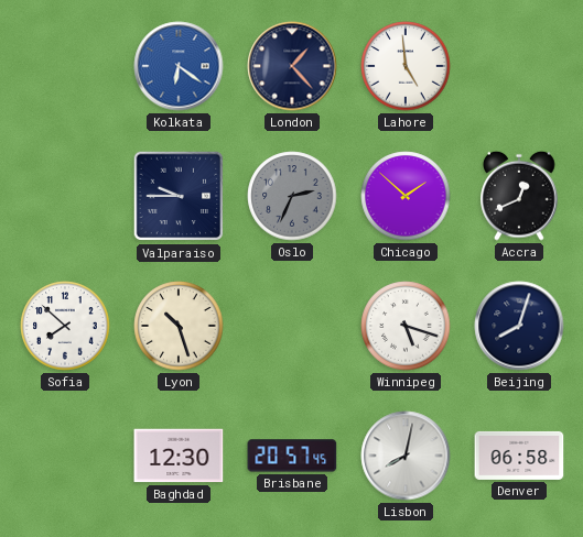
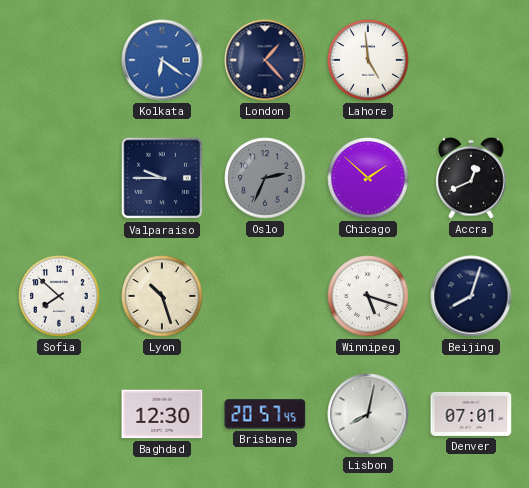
Denver: 06:58 -> 07:01 (471, 414)
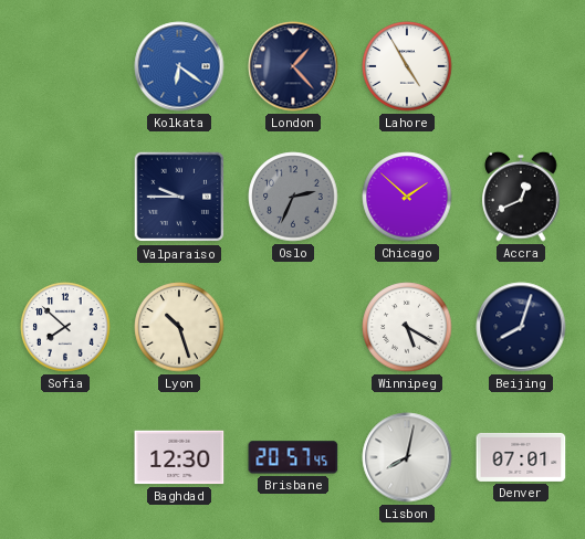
Lahore: 4:59 -> 4:55 (407, 66)
Winnipeg: 5:18 -> 5:20 (407, 327)
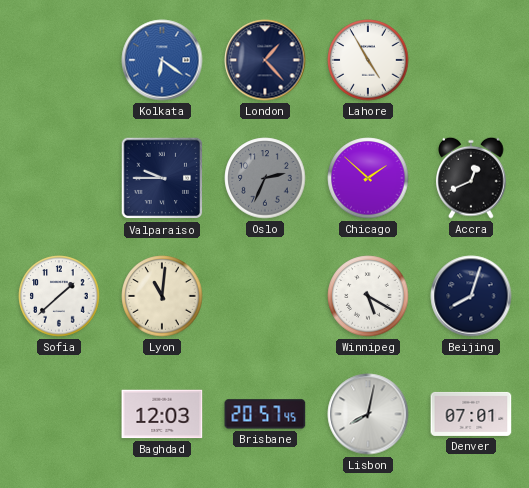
Sofia: 7:52 -> 1:38 (59, 296)
Lyon: 10:27 -> 11:01 (162, 296)
Baghdad: 12:30 -> 12:03 (162, 414)
